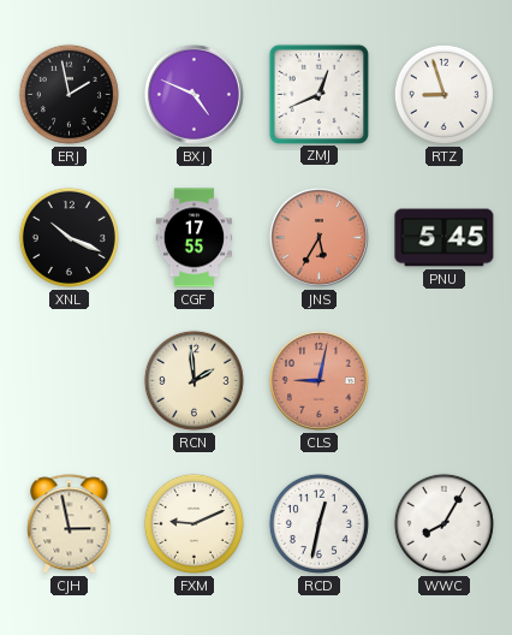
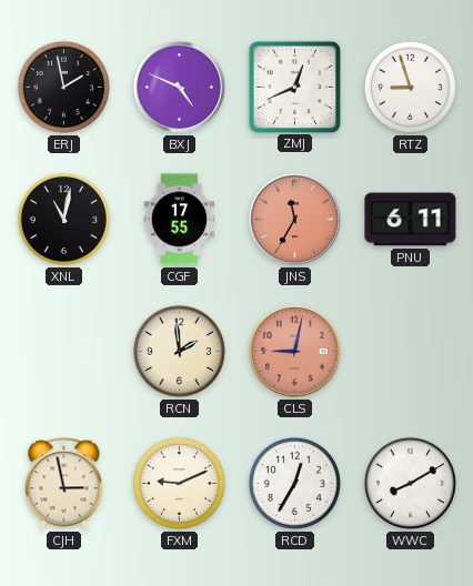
XNL: 10:19 -> 11:02 (63, 219)
JNS: 5:35 -> 11:35 (294, 219)
PNU: 5:45 -> 6:11 (411, 220)
RCD: 12:32 -> 12:35 (294, 483)
WWC: 8:05 -> 8:10 (410, 483)
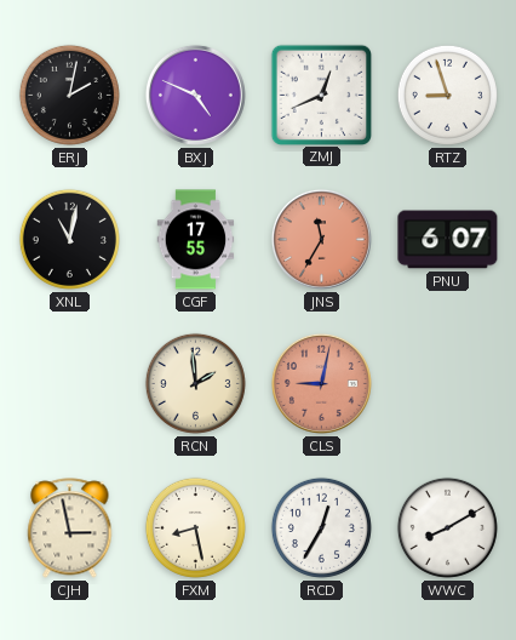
ERJ: 1:58 -> 2:02 (69, 95)
PNU: 6:11 -> 6:07 (448, 240)
FXM: 9:11 -> 8:28 (195, 527)
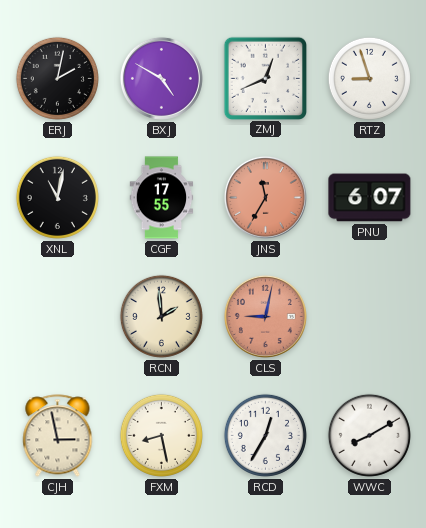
BXJ: 4:49 -> 4:50 (161, 78)
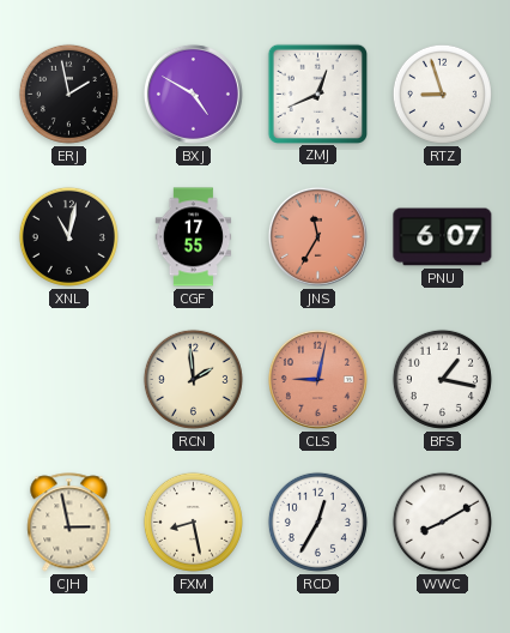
ERJ: 2:02 -> 1:58 (68, 94)
BFS: none -> 1:17 (442, 379)
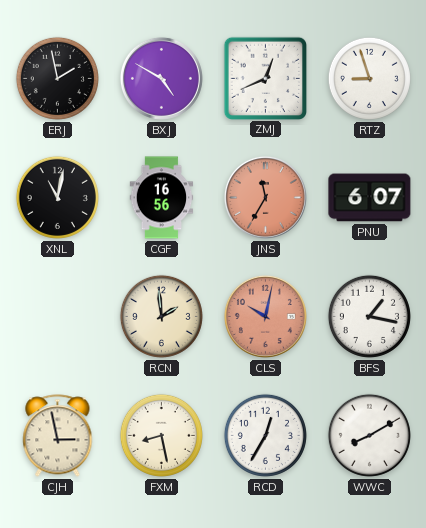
CGF: 17:55 -> 16:56 (162, 198)
CLS: 9:02 -> 10:02 (265, 316)
